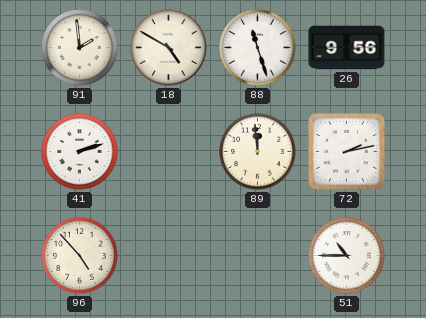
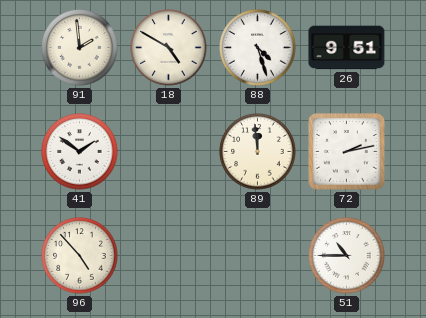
88: 11:27 -> 4:27 (258, 48)
26: 9:56 -> 9:51 (347, 48)
41: 2:12 -> 1:51 (80, 152)
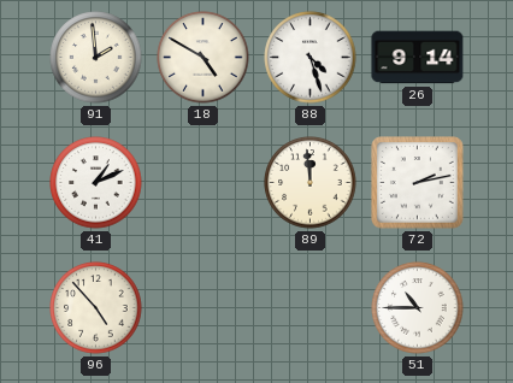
26: 9:51 -> 9:14 (418, 58)
41: 1:51 -> 1:11 (96, 183)
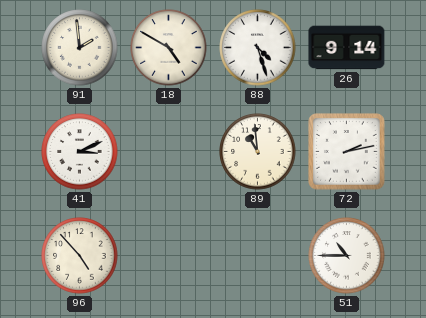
41: 1:11 -> 3:11 (80, 152)
89: 11:59 -> 10:59 (258, 152)
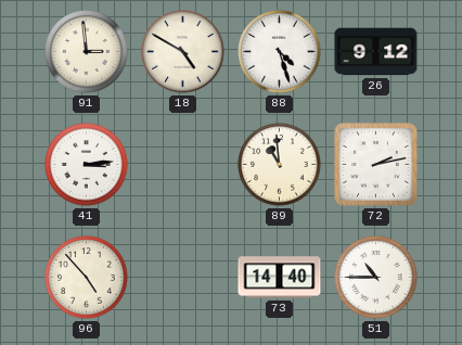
91: 1:59 -> 2:59 (87, 52)
26: 9:14 -> 9:12 (376, 52)
41: 3:11 -> 3:14 (87, 165)
73: none -> 14:40 (280, 278)
